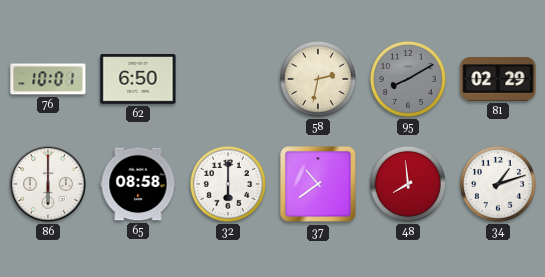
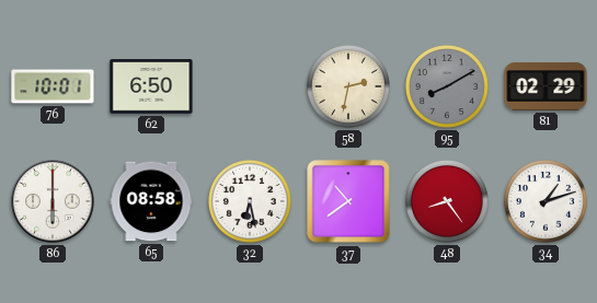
32: 6:00 -> 6:28 (250, 201)
48: 7:59 -> 8:24 (447, 201)
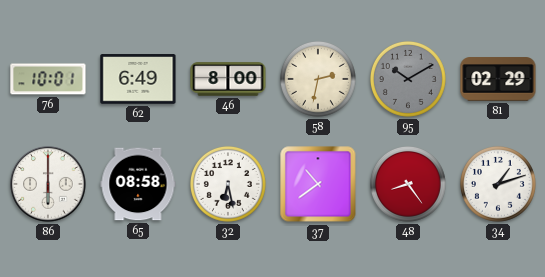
62: 6:50 -> 6:49 (138, 79)
46: none -> 8:00 (228, 79)
95: 8:10 -> 10:10 (408, 79)
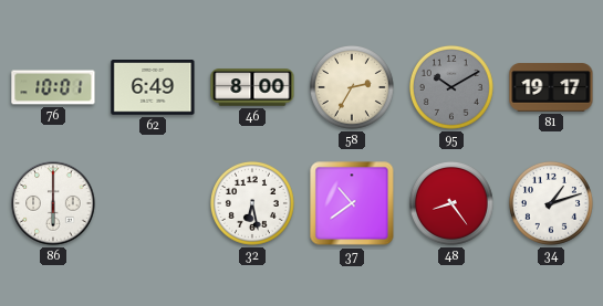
58: 2:32 -> 2:35 (352, 87)
81: 02:29 -> 19:17 (551, 87)
65: 08:58 -> none (138, 184)
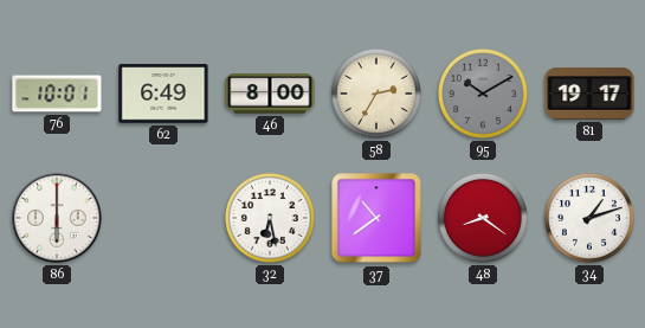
48: 8:24 -> 8:21 (483, 218)
